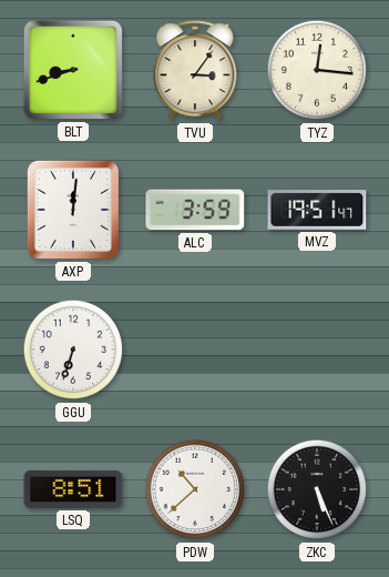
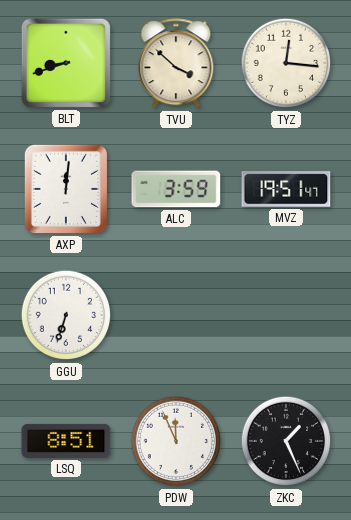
TVU: 3:06 -> 3:52 (176, 64)
PDW: 10:38 -> 11:56 (176, 441)
ZKC: 5:26 -> 1:26 (286, 441)
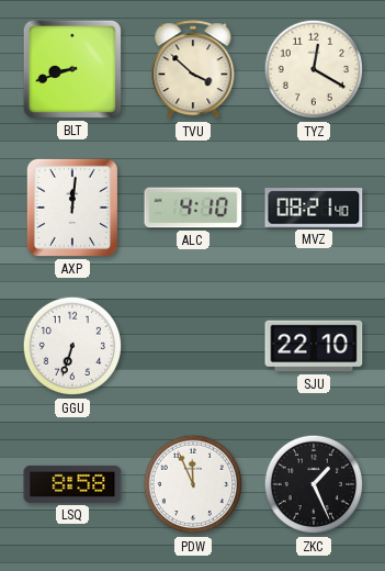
TYZ: 12:16 -> 12:20 (314, 69)
ALC: 3:59 -> 4:10 (193, 208)
MVZ: 19:51 -> 08:21 (314, 208)
SJU: none -> 22:10 (314, 346)
LSQ: 8:51 -> 8:58 (72, 484)
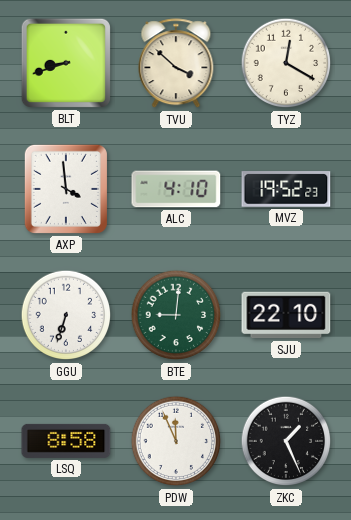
AXP: 12:01 -> 3:59 (66, 189)
MVZ: 08:21 -> 19:52 (286, 189)
BTE: none -> 9:01 (176, 315)
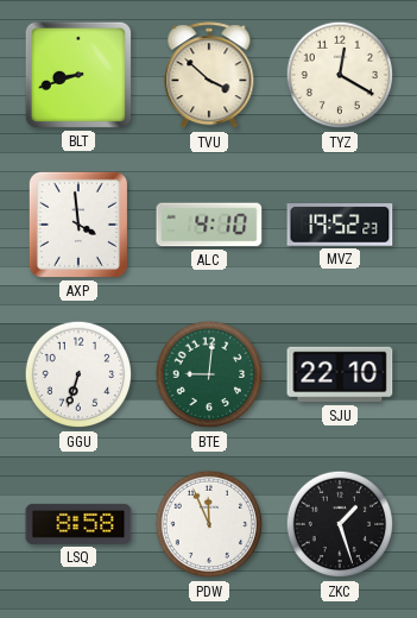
ZKC: 1:26 -> 1:27 (340, 524)
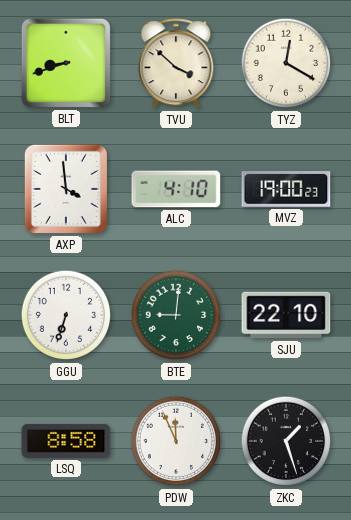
MVZ: 19:52 -> 19:00 (286, 189)
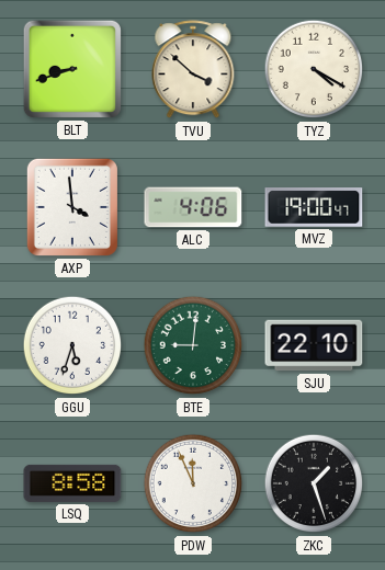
TYZ: 12:20 -> 4:20 (314, 69)
ALC: 4:10 -> 4:06 (193, 207)
MVZ: 19:00:23 -> 19:00:47 (314, 207)
GGU: 6:33 -> 5:33 (72, 345)
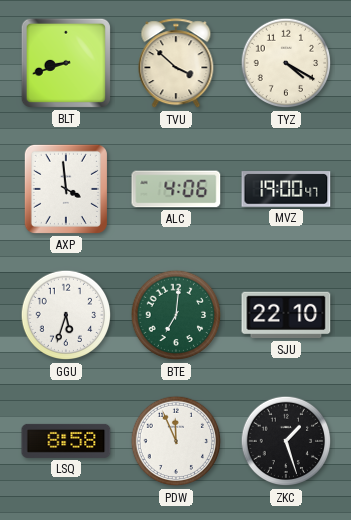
BTE: 9:01 -> 7:01 (176, 315)
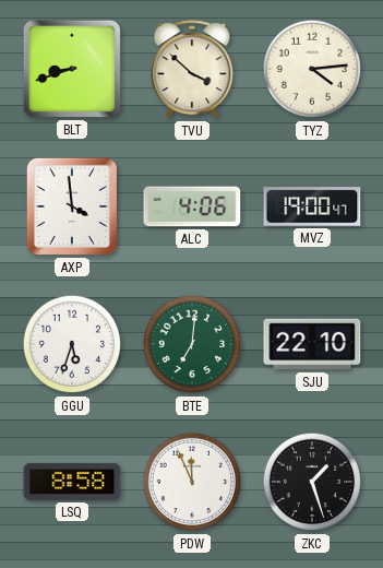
TYZ: 4:20 -> 4:14 (312, 69)
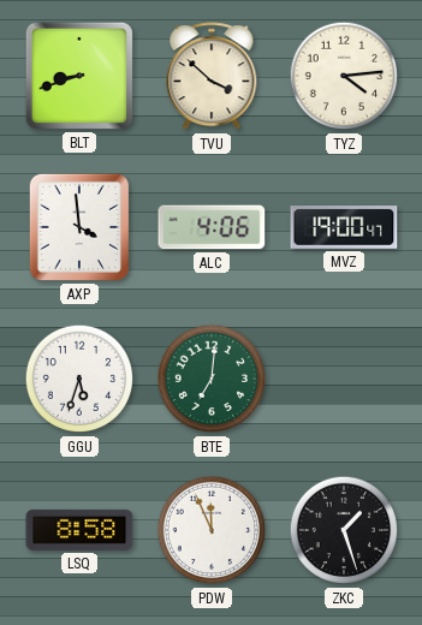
SJU: 22:10 -> none (312, 344)
